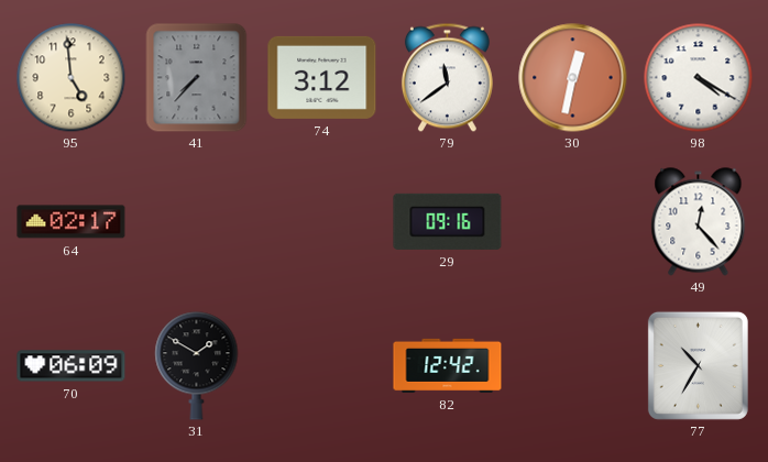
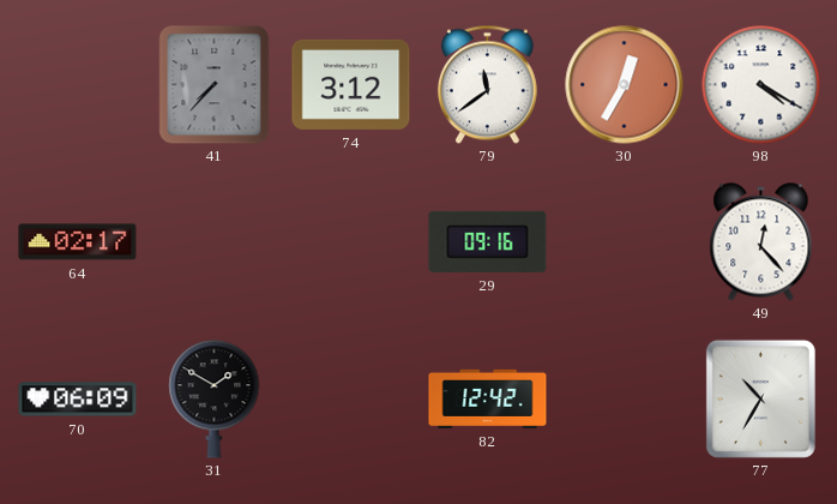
95: 4:59 -> none (72, 78)
30: 12:32 -> 12:35 (625, 85)
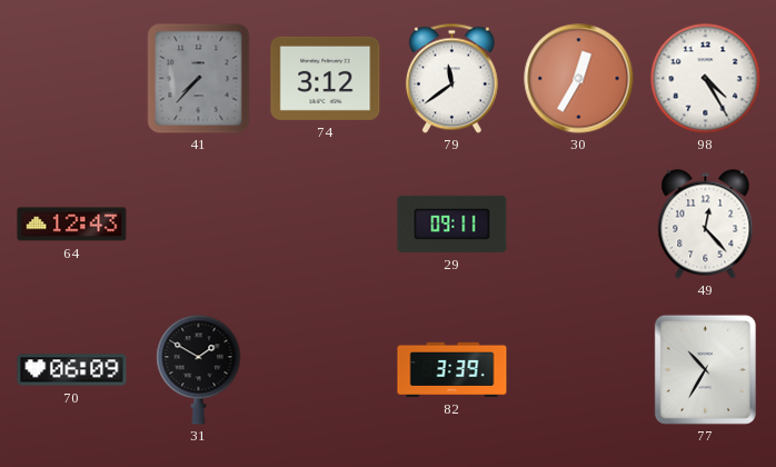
98: 4:20 -> 4:25 (706, 79)
64: 02:17 -> 12:43 (72, 225)
29: 09:16 -> 09:11 (452, 223)
82: 12:42 -> 3:39 (452, 369)
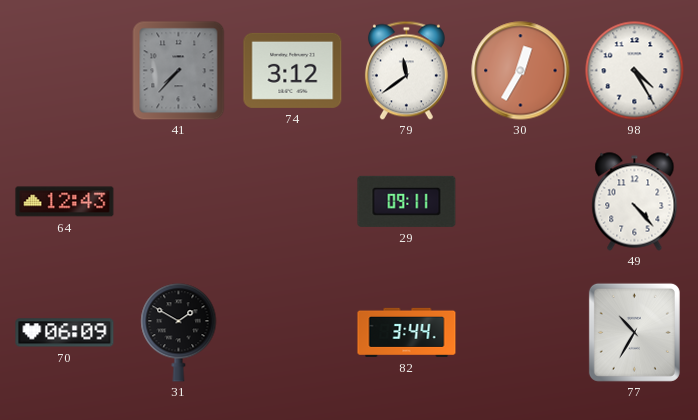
49: 12:23 -> 4:23 (635, 202)
82: 3:39 -> 3:44 (407, 332)
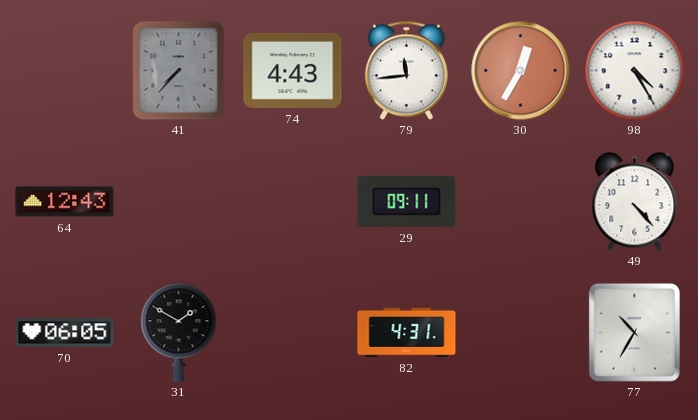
74: 3:12 -> 4:43 (293, 70)
79: 11:39 -> 11:44 (406, 70)
70: 06:09 -> 06:05 (65, 333)
82: 3:44 -> 4:31 (407, 332)
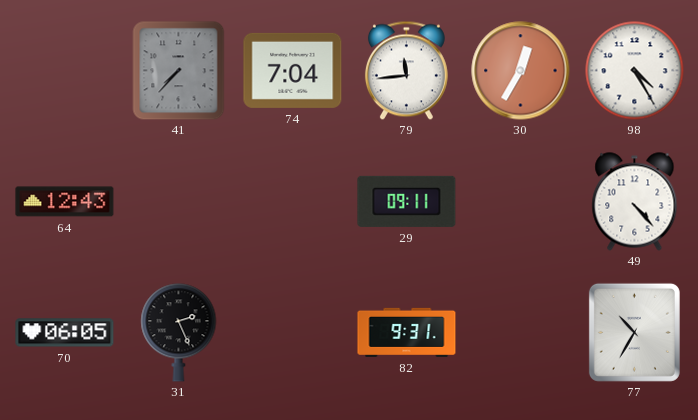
74: 4:43 -> 7:04 (293, 70)
31: 1:50 -> 2:26 (179, 333)
82: 4:31 -> 9:31 (407, 332)
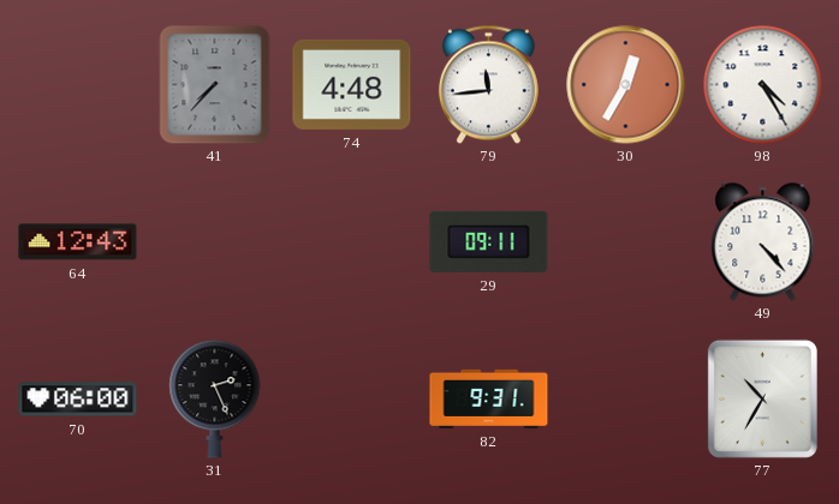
74: 7:04 -> 4:48 (352, 84)
70: 06:05 -> 06:00 (78, 400)
